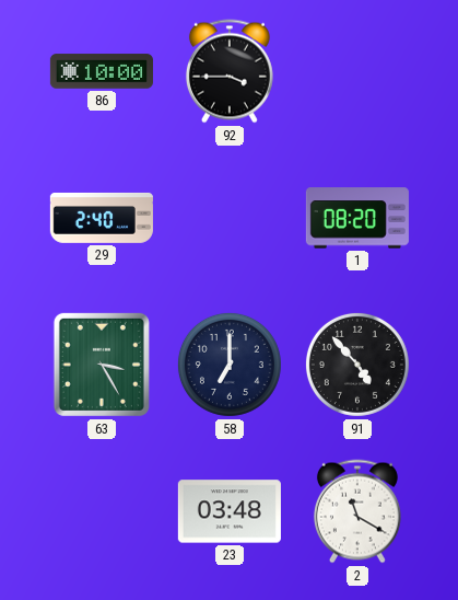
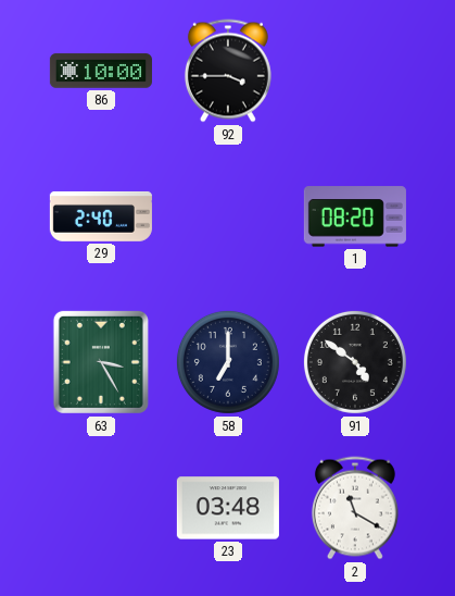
91: 4:53 -> 4:51 (355, 362)
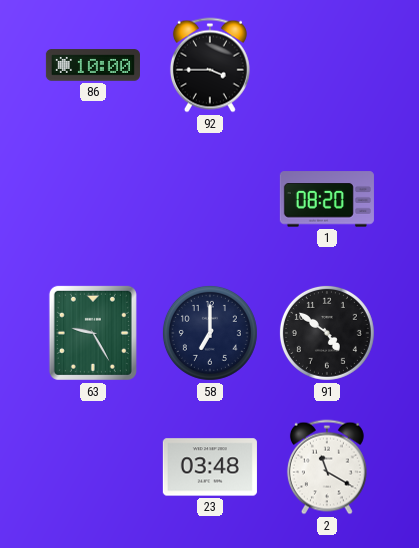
29: 2:40 -> none (101, 216)
63: 3:25 -> 9:25 (93, 333)
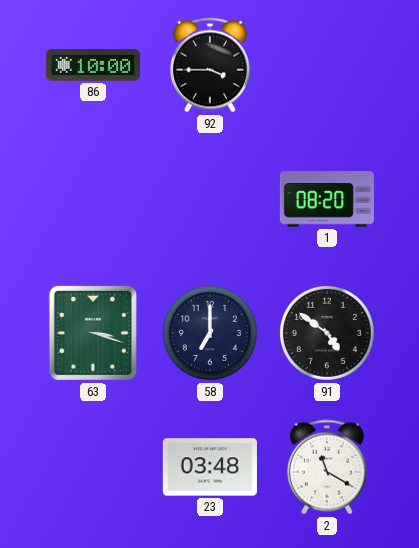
63: 9:25 -> 3:18 (93, 333)
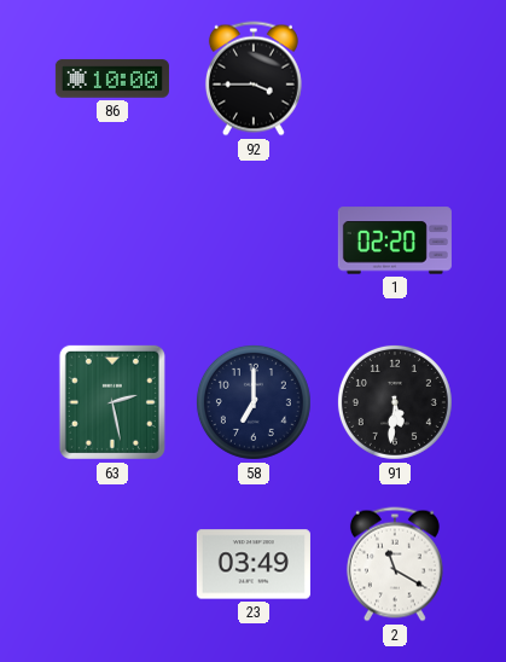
1: 08:20 -> 02:20 (395, 240)
63: 3:18 -> 2:28 (112, 402)
91: 4:51 -> 5:31 (395, 402)
23: 03:48 -> 03:49 (254, 564)
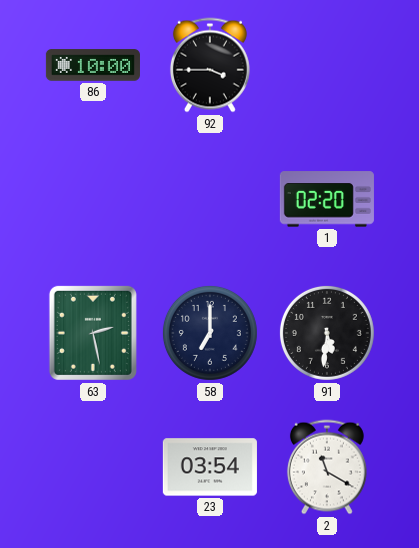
23: 03:49 -> 03:54 (210, 467)
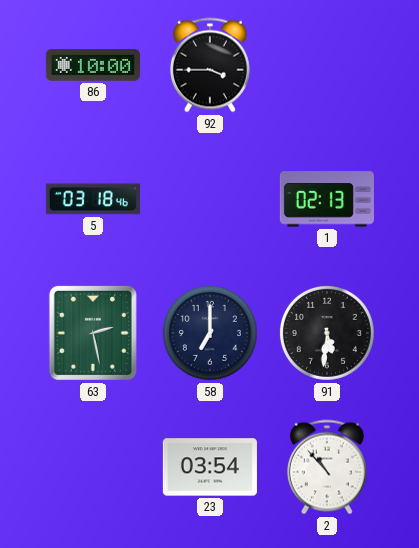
5: none -> 03:18 (93, 199)
1: 02:20 -> 02:13 (327, 199)
2: 11:20 -> 10:53 (327, 467)
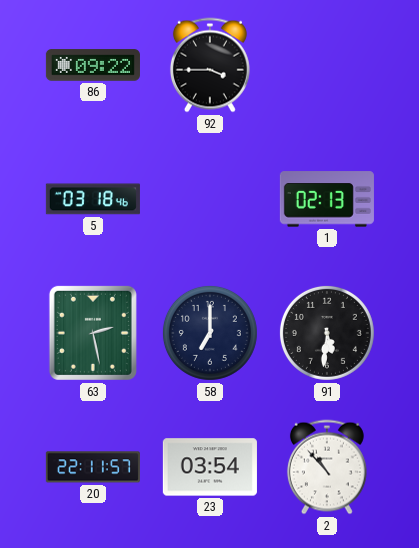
86: 10:00 -> 09:22 (93, 65)
20: none -> 22:11 (93, 467)
